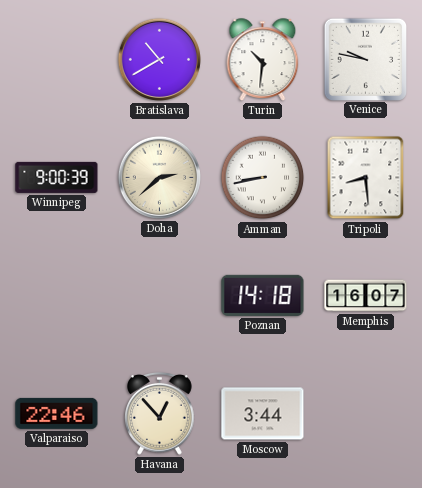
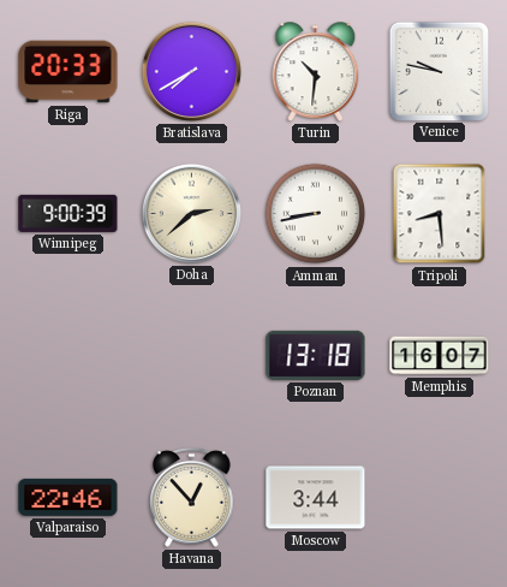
Riga: none -> 20:33 (68, 72)
Bratislava: 10:40 -> 7:40 (191, 71)
Poznan: 14:18 -> 13:18 (316, 355)
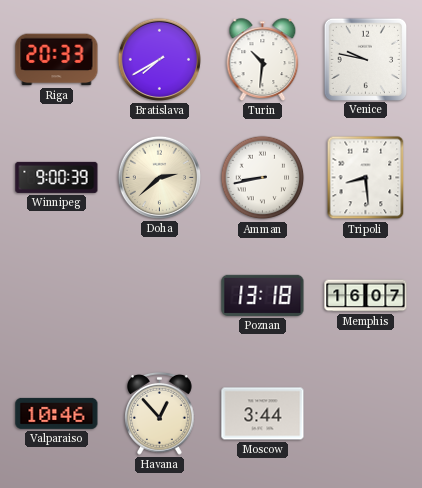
Valparaiso: 22:46 -> 10:46 (57, 413)
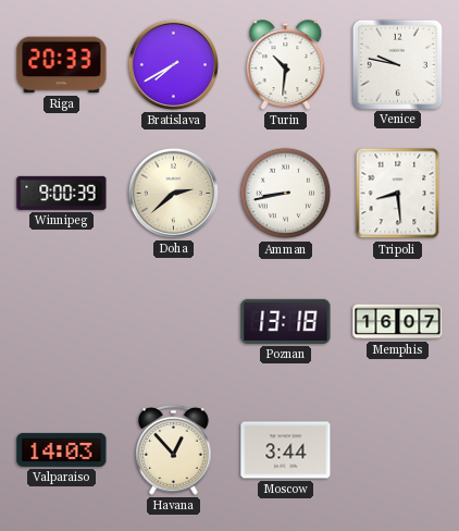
Valparaiso: 10:46 -> 14:03 (62, 449)
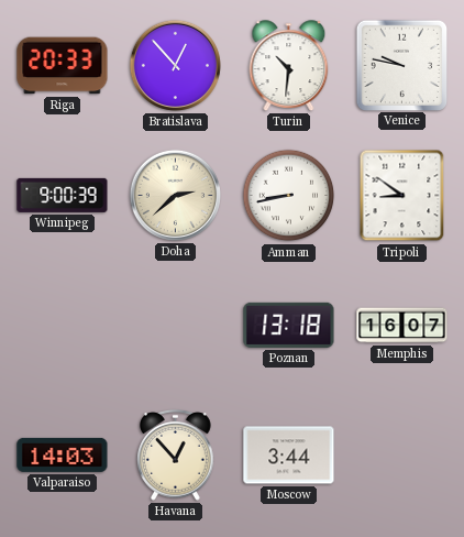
Bratislava: 7:40 -> 12:53 (175, 65)
Tripoli: 8:29 -> 8:51 (402, 196)
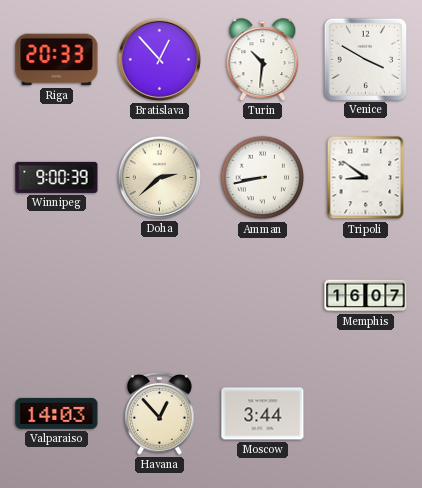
Venice: 9:47 -> 3:50 (365, 59)
Poznan: 13:18 -> none (289, 325)
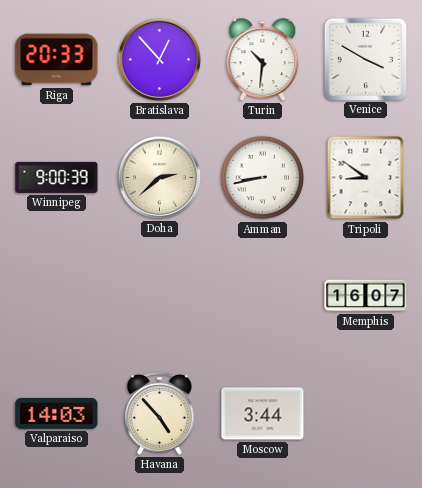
Havana: 12:53 -> 4:53 (160, 413)
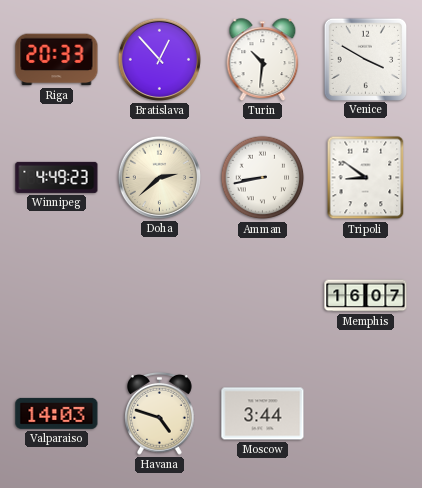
Winnipeg: 9:00 -> 4:49 (57, 177)
Havana: 4:53 -> 4:48 (160, 413)
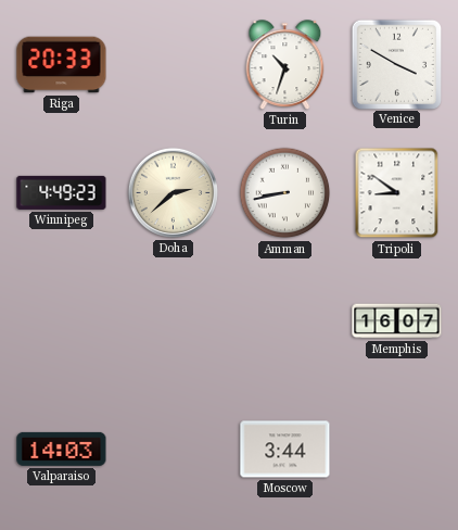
Bratislava: 12:53 -> none (159, 59)
Turin: 10:31 -> 10:33 (285, 65)
Havana: 4:48 -> none (160, 413)
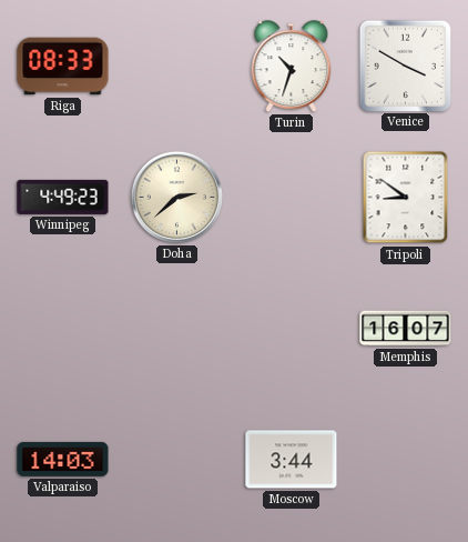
Riga: 20:33 -> 08:33 (63, 67)
Amman: 8:43 -> none (285, 193)
